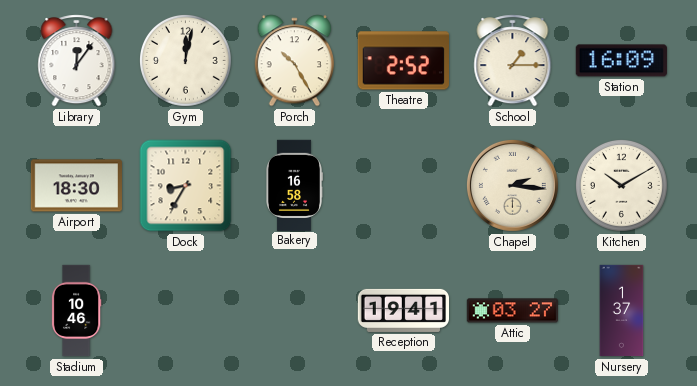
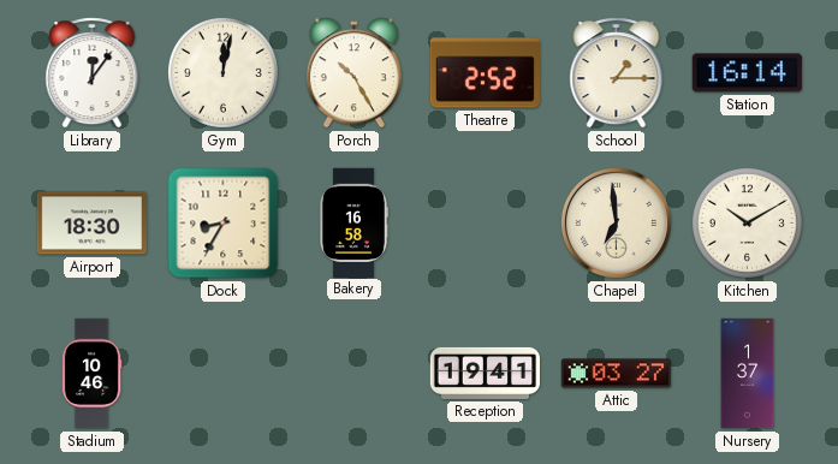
Station: 16:09 -> 16:14 (747, 73)
Chapel: 2:16 -> 6:59 (616, 222)
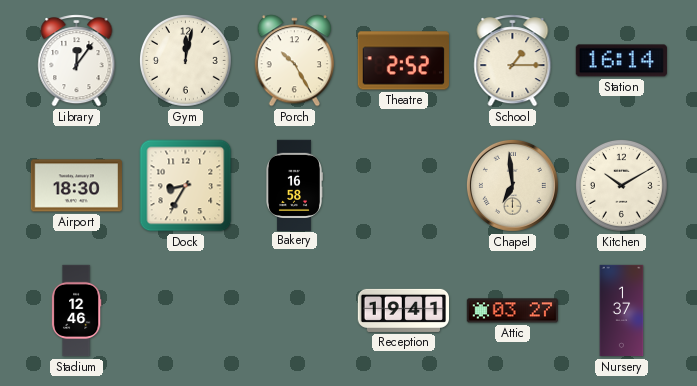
Stadium: 10:46 -> 12:46 (76, 311)
